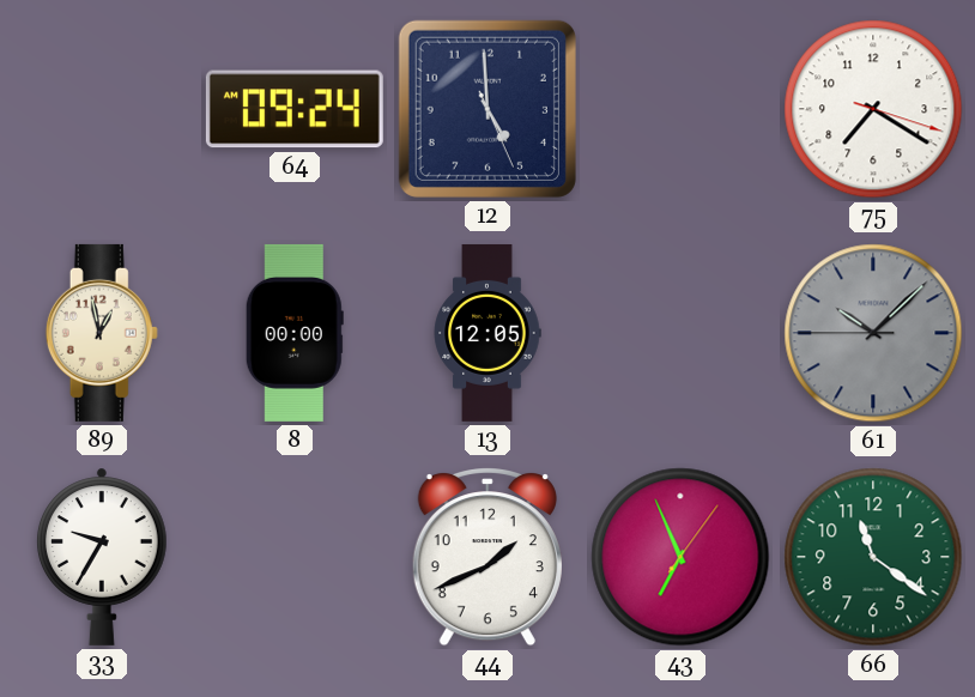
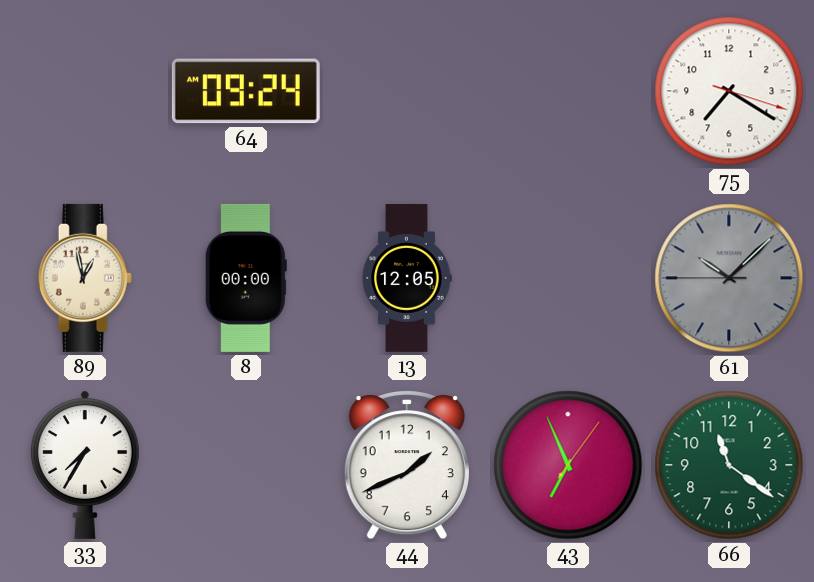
12: 4:59 -> none (487, 109)
33: 9:35 -> 7:35 (85, 465)
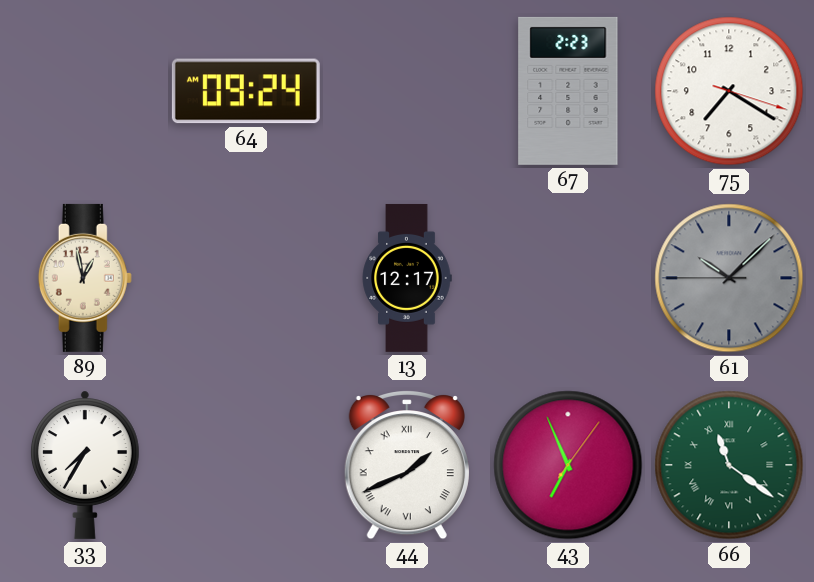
67: none -> 2:23 (568, 91)
8: 00:00 -> none (246, 278)
13: 12:05 -> 12:17 (407, 278)
44 numerals: Arabic -> Roman (407, 466)
66 numerals: Arabic -> Roman (729, 465)
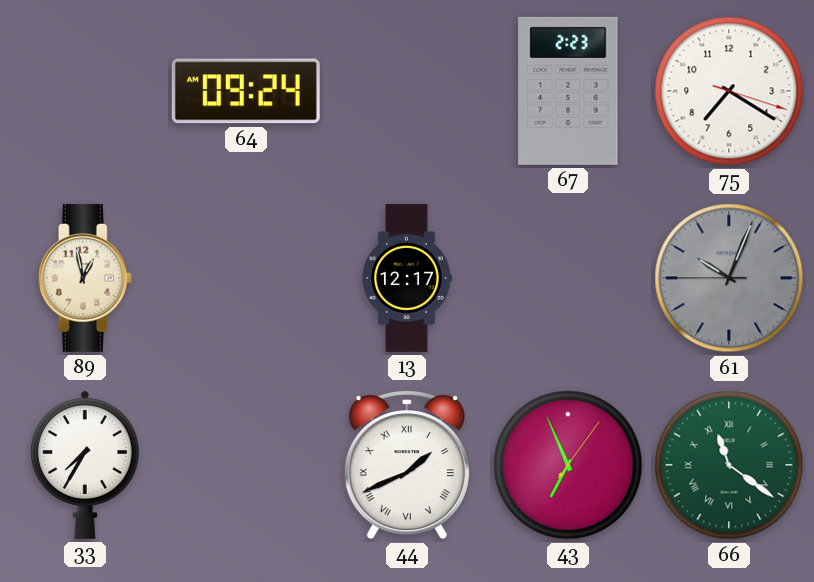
61: 10:07 -> 10:03 (729, 278)
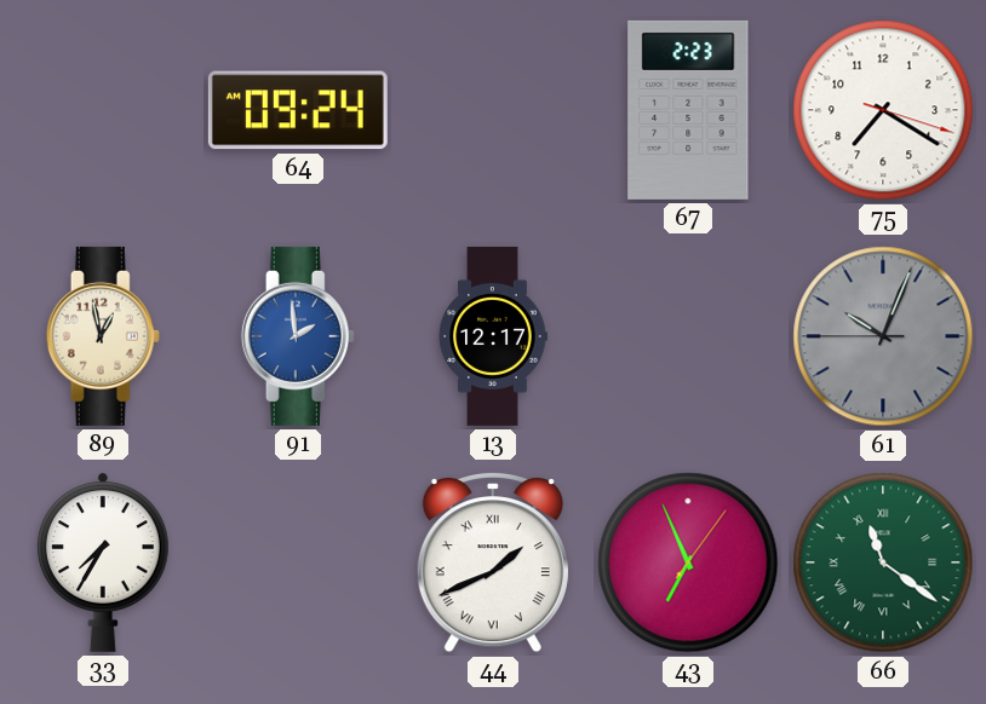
91: none -> 1:59 (298, 336)
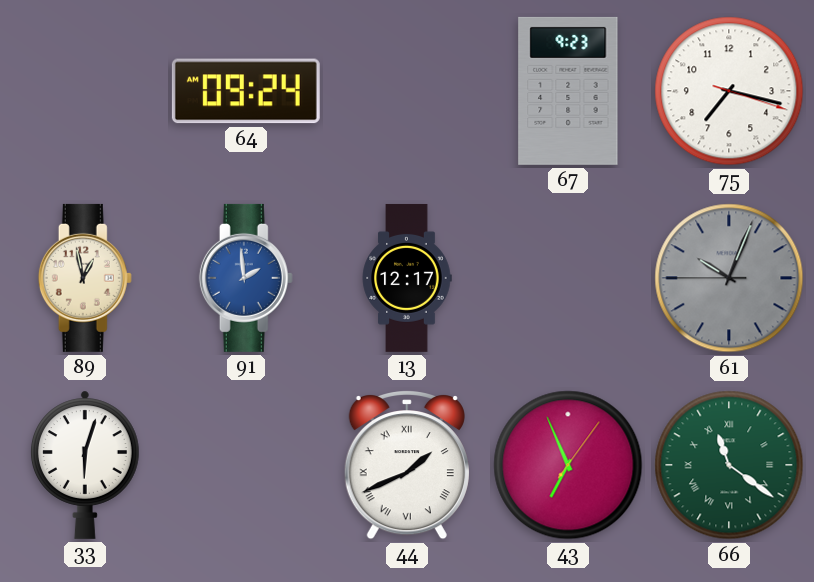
67: 2:23 -> 9:23 (568, 91)
75: 7:20 -> 7:17 (729, 91)
33: 7:35 -> 6:03 (85, 465)
